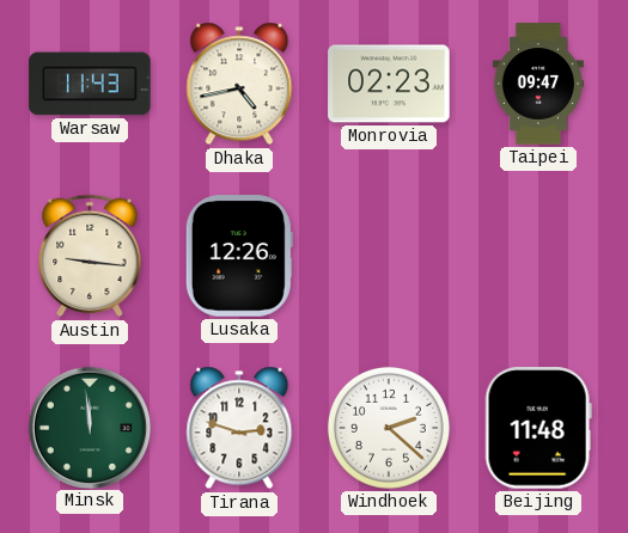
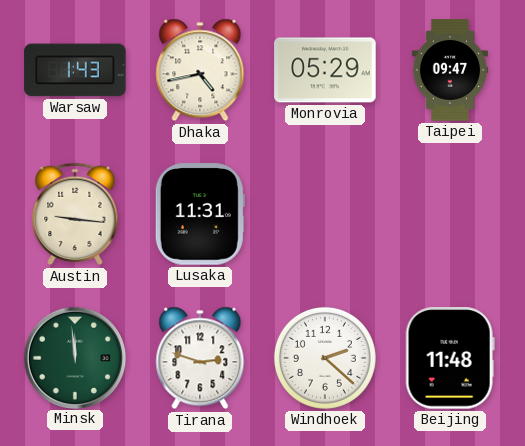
Warsaw: 11:43 -> 1:43 (75, 70)
Monrovia: 02:23 -> 05:29 (325, 70)
Lusaka: 12:26 -> 11:31 (200, 214)
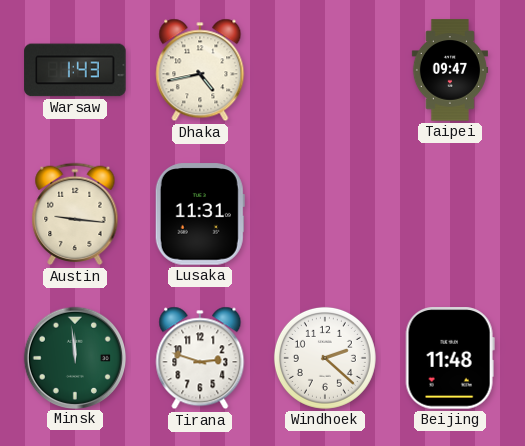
Monrovia: 05:29 -> none (325, 70)
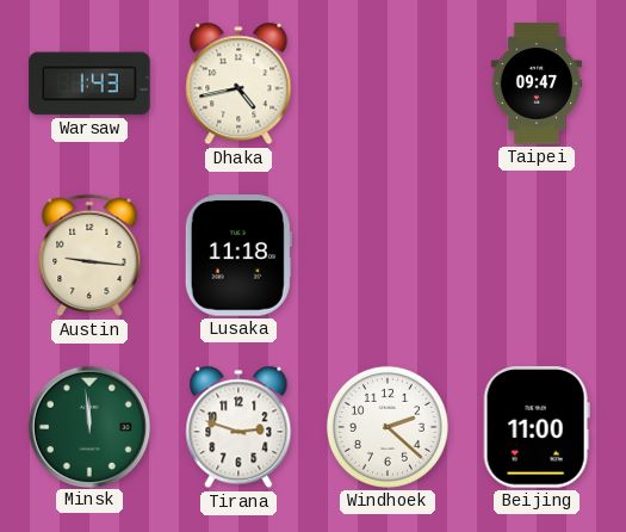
Lusaka: 11:31 -> 11:18 (238, 255)
Beijing: 11:48 -> 11:00 (537, 427)
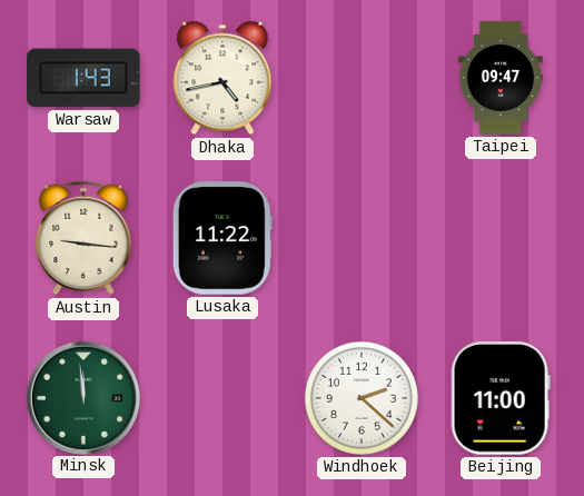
Lusaka: 11:18 -> 11:22 (222, 238)
Tirana: 2:48 -> none (238, 427)
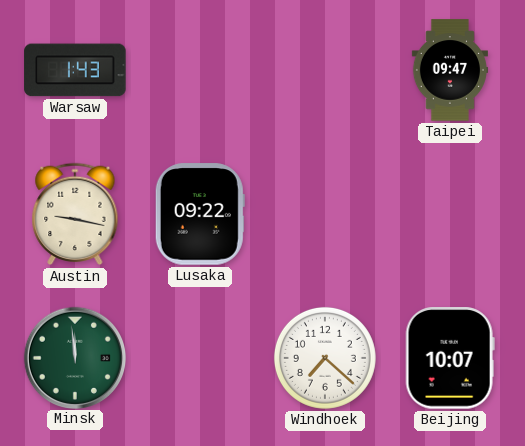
Dhaka: 4:43 -> none (222, 78)
Austin: 9:16 -> 9:17 (75, 214)
Lusaka: 11:22 -> 09:22 (200, 214)
Windhoek: 2:22 -> 7:22 (325, 358)
Beijing: 11:00 -> 10:07 (450, 358)
